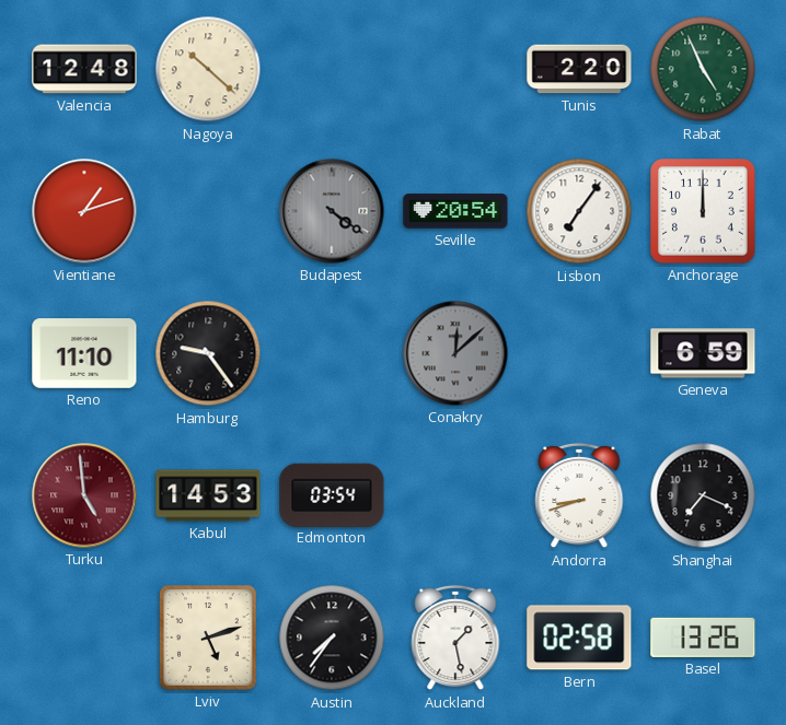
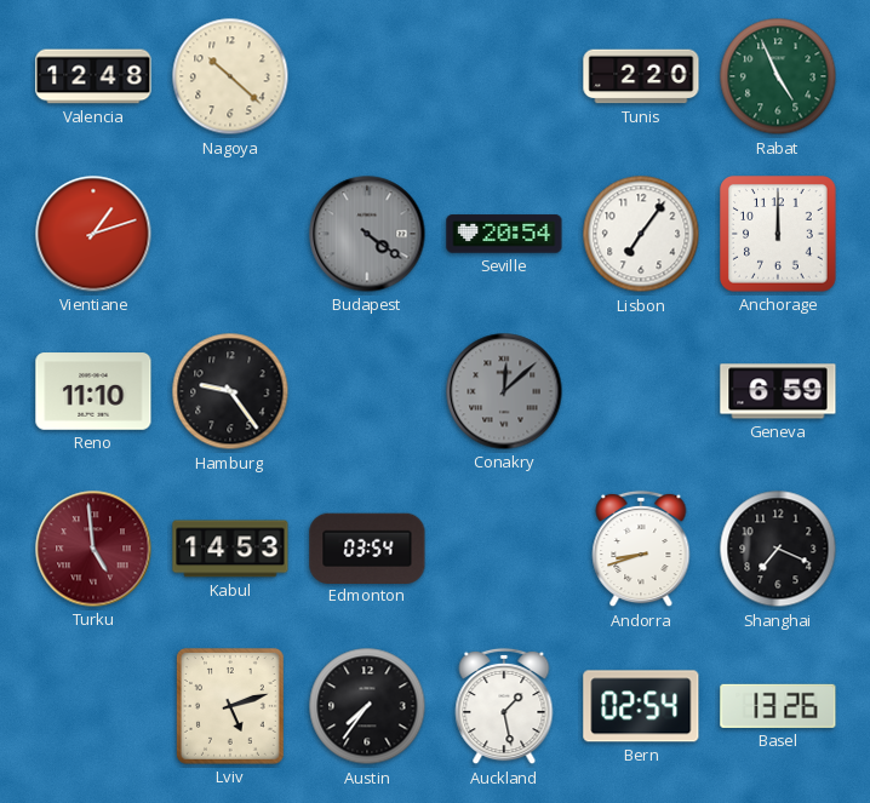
Bern: 02:58 -> 02:54 (641, 706)
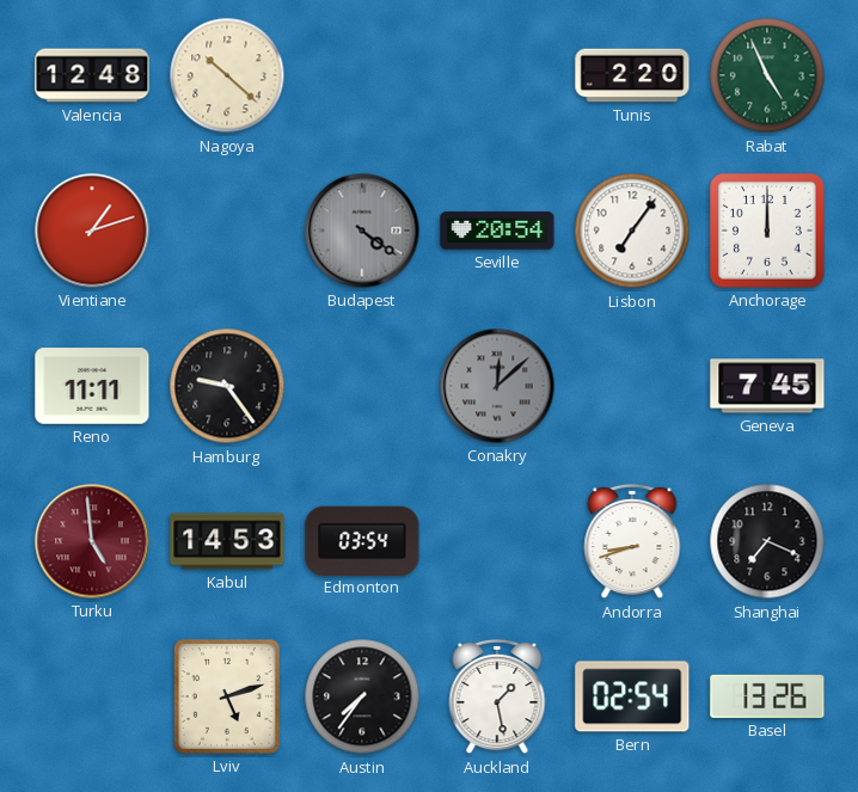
Reno: 11:10 -> 11:11 (92, 386)
Geneva: 6:59 -> 7:45 (767, 386)
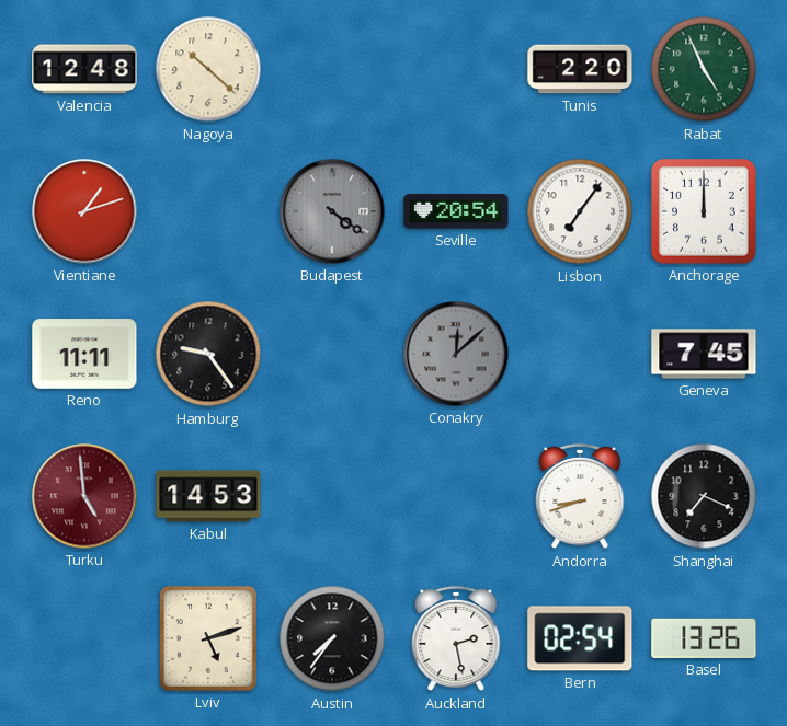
Edmonton: 03:54 -> none (362, 540)
Auckland: 1:28 -> 2:28 (456, 638)
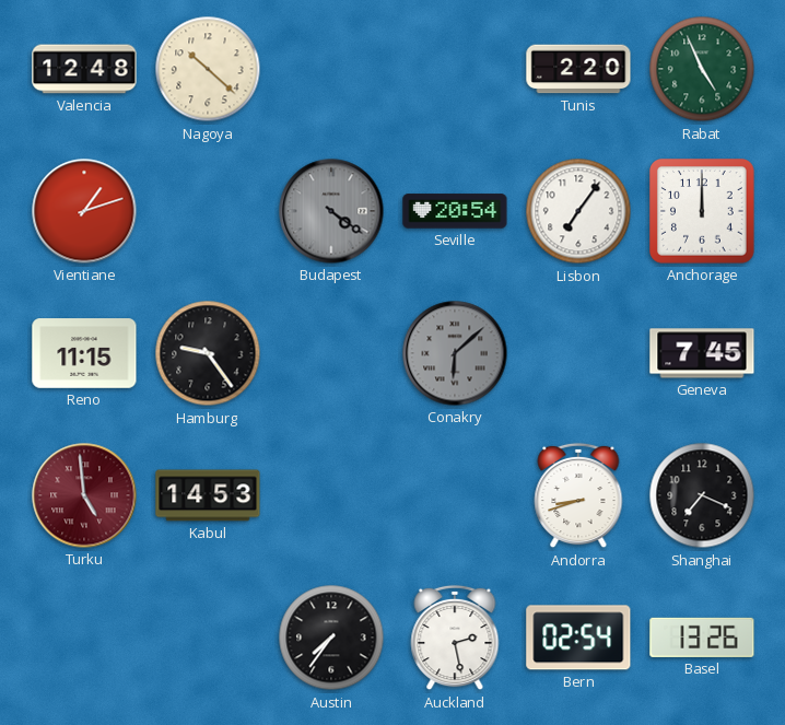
Reno: 11:11 -> 11:15 (84, 353)
Conakry: 12:08 -> 6:08 (455, 353)
Lviv: 5:12 -> none (208, 639)
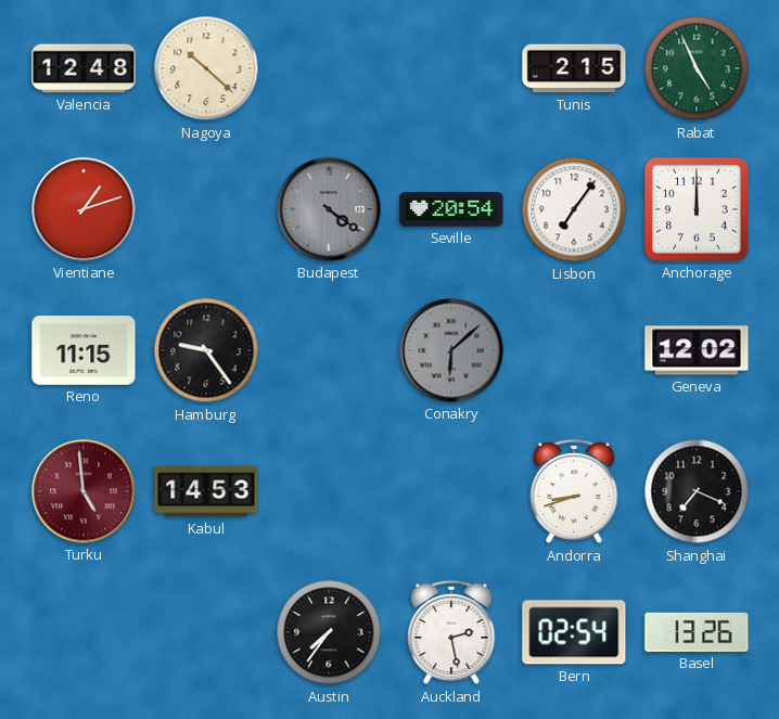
Tunis: 2:20 -> 2:15 (574, 68)
Geneva: 7:45 -> 12:02 (697, 350)
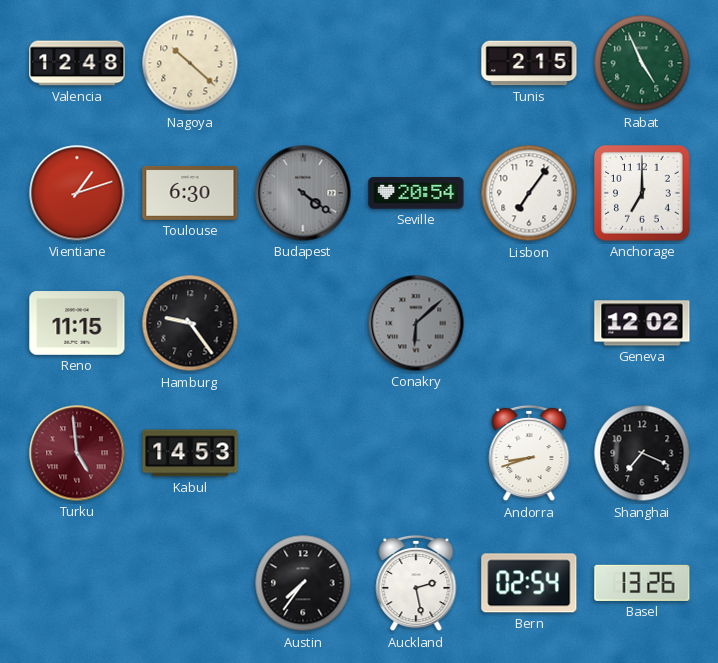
Toulouse: none -> 6:30 (190, 193)
Anchorage: 12:00 -> 7:00 (643, 194)
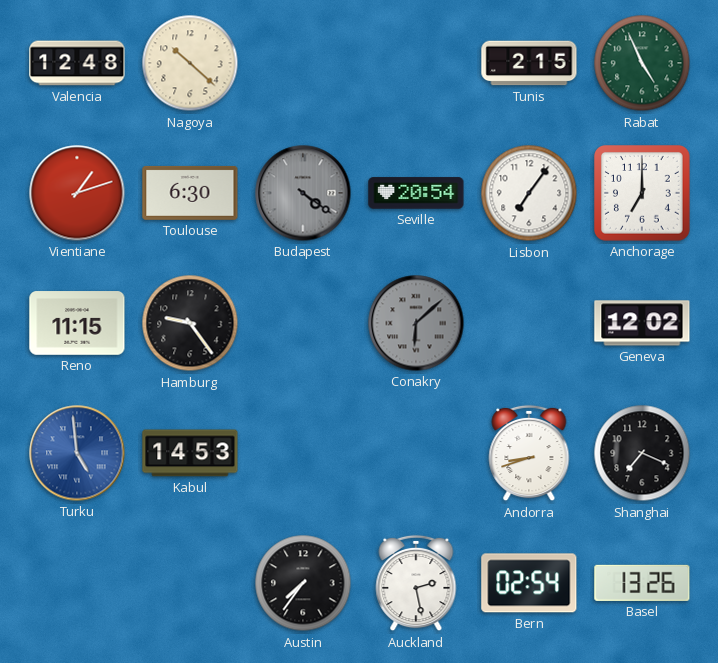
Turku dial: burgundy -> blue (77, 453)
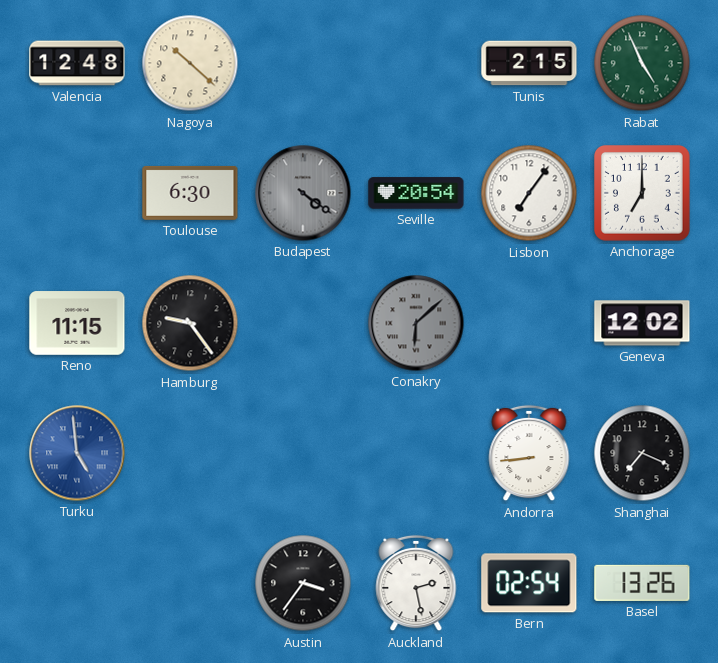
Vientiane: 1:12 -> none (77, 193)
Kabul: 14:53 -> none (190, 453)
Andorra: 8:42 -> 8:44 (529, 453)
Austin: 7:36 -> 3:36 (303, 583)
